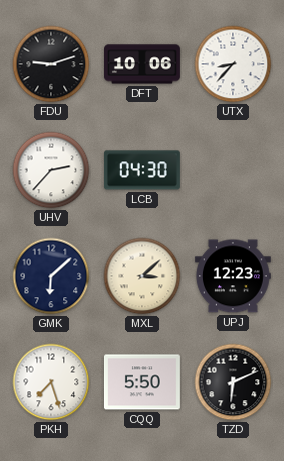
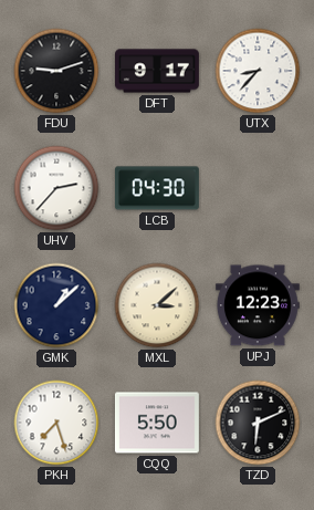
DFT: 10:06 -> 9:17 (158, 71)
GMK: 6:08 -> 1:08 (56, 305)
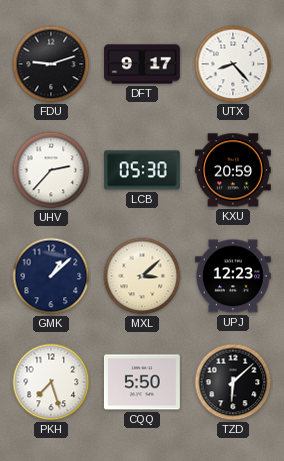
UTX: 8:37 -> 8:23 (233, 64)
LCB: 04:30 -> 05:30 (142, 170)
KXU: none -> 20:59 (233, 170)
TZD: 6:11 -> 6:08 (233, 382)
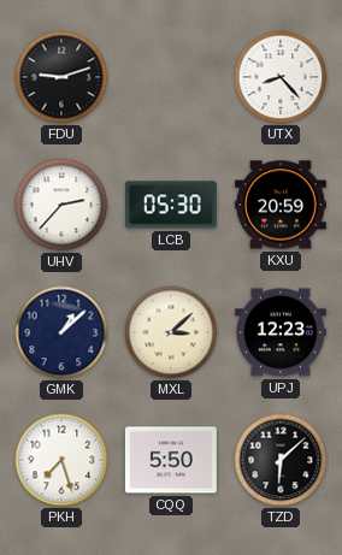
DFT: 9:17 -> none (143, 64)
